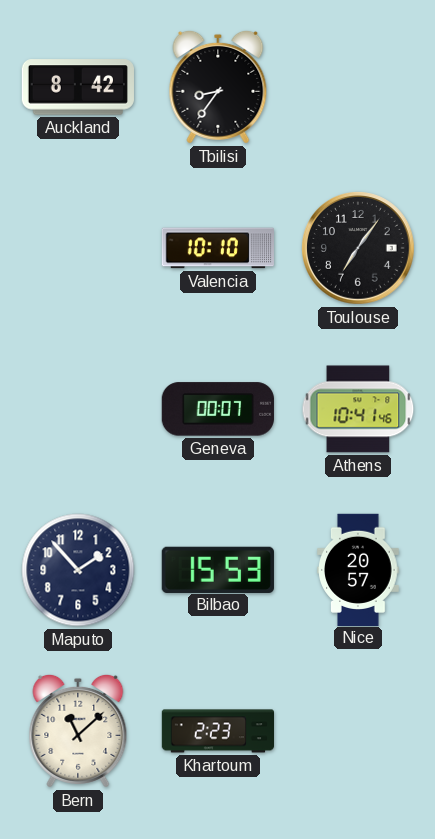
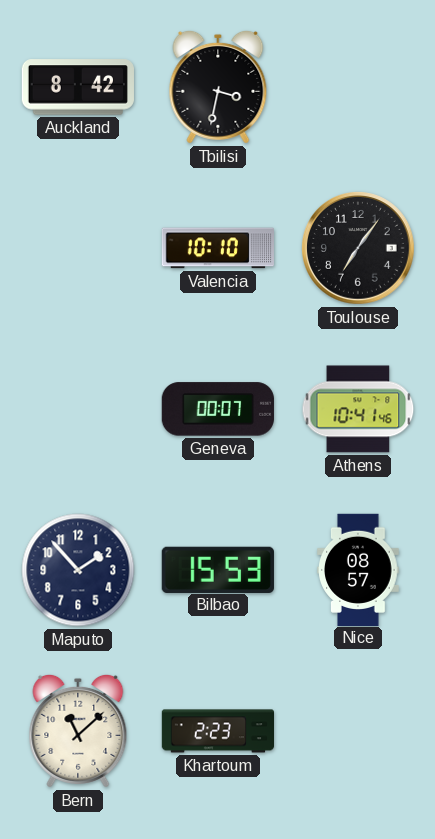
Tbilisi: 8:36 -> 3:32 (218, 87)
Nice: 20:57 -> 08:57 (358, 569)
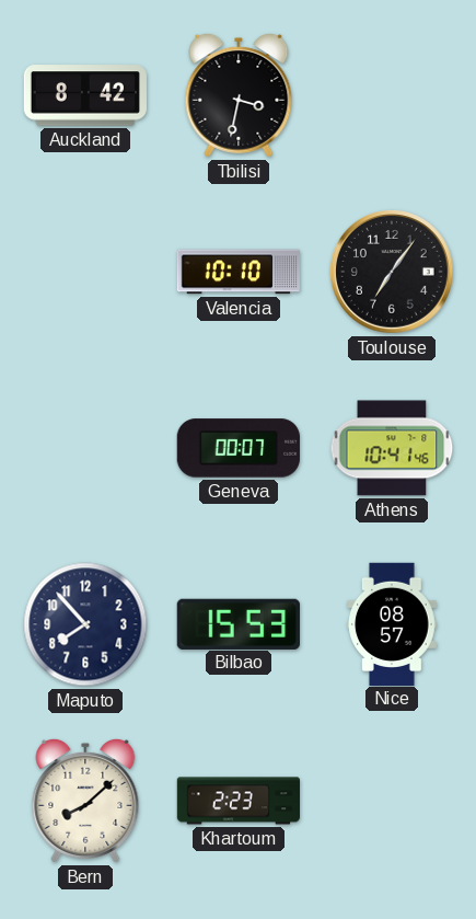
Maputo: 1:53 -> 7:53 (85, 624)
Bern: 11:08 -> 8:08 (85, 801)
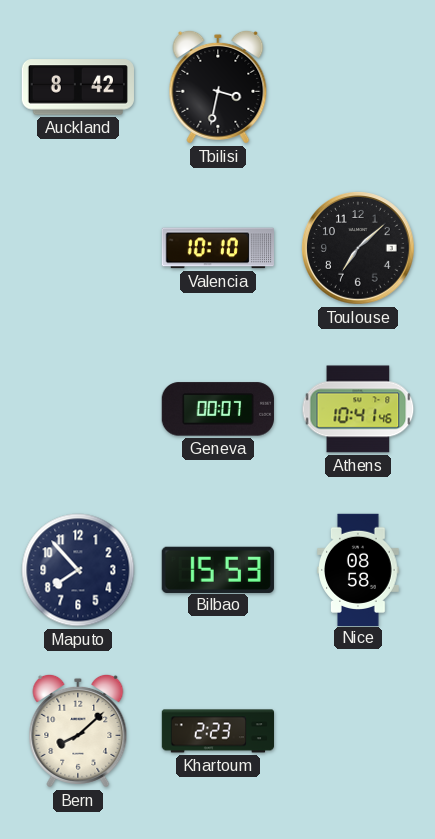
Toulouse: 7:06 -> 7:08 (358, 248)
Nice: 08:57 -> 08:58 (358, 569)
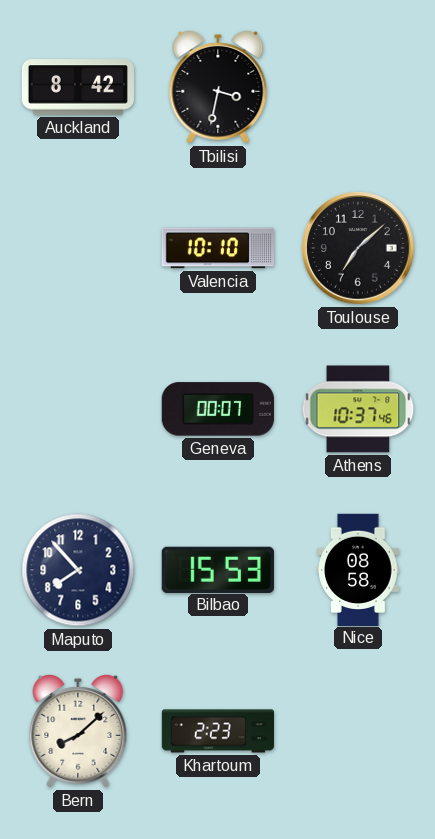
Athens: 10:41 -> 10:37 (358, 409)
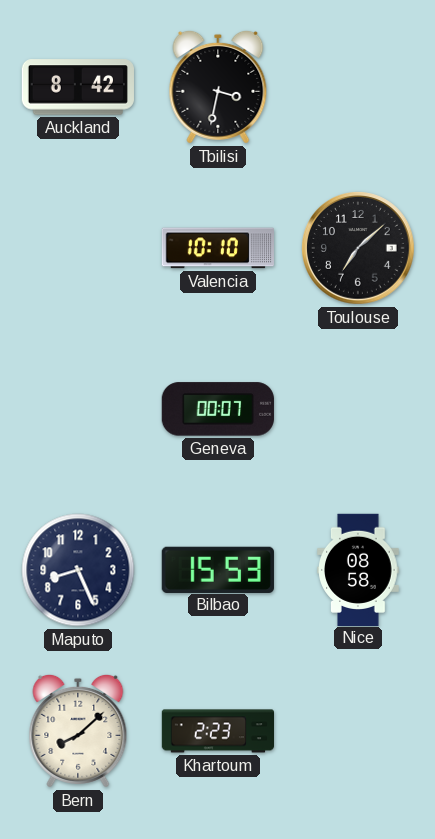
Athens: 10:37 -> none (358, 409)
Maputo: 7:53 -> 8:26 (78, 570)
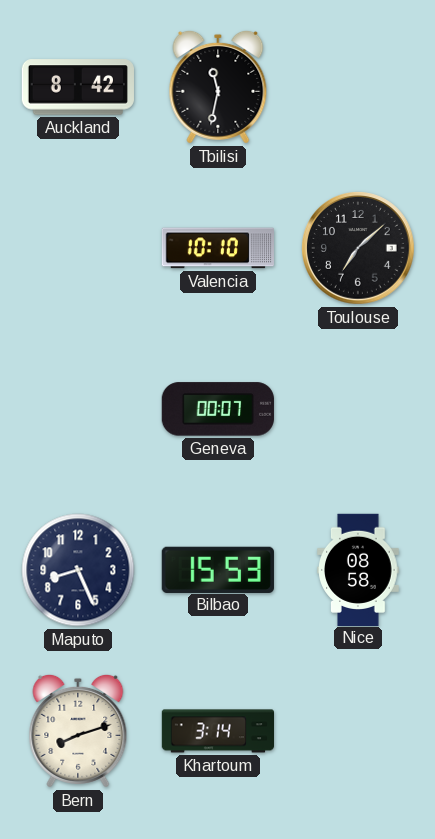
Tbilisi: 3:32 -> 11:32 (218, 87)
Bern: 8:08 -> 8:12 (78, 731)
Khartoum: 2:23 -> 3:14 (218, 731)
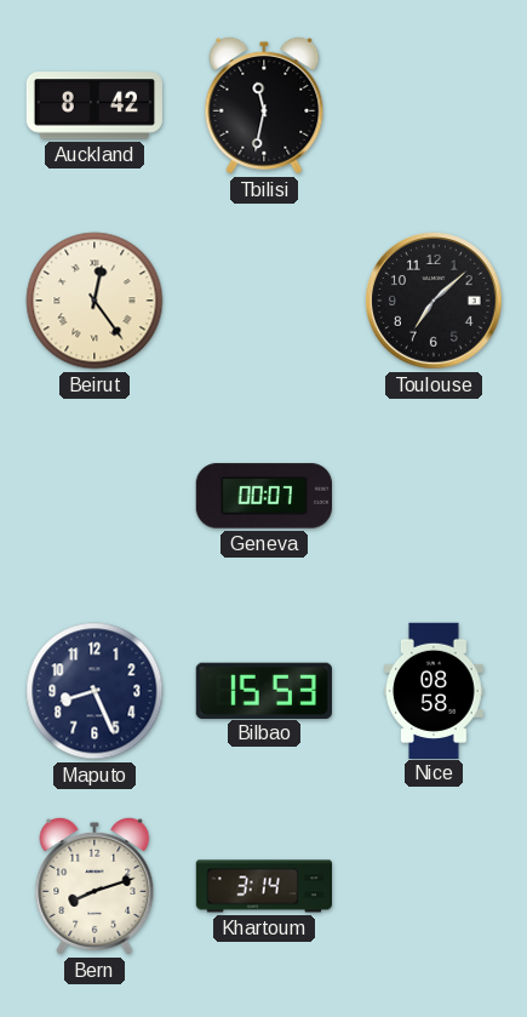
Beirut: none -> 12:24 (94, 301)
Valencia: 10:10 -> none (218, 248)
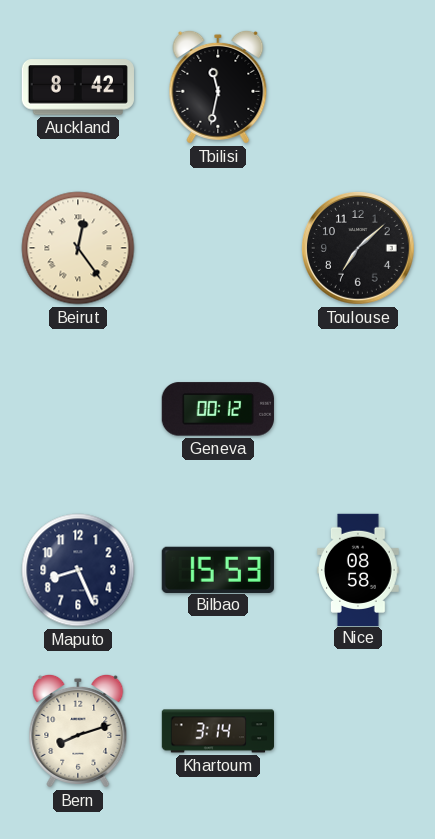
Geneva: 00:07 -> 00:12 (218, 409)
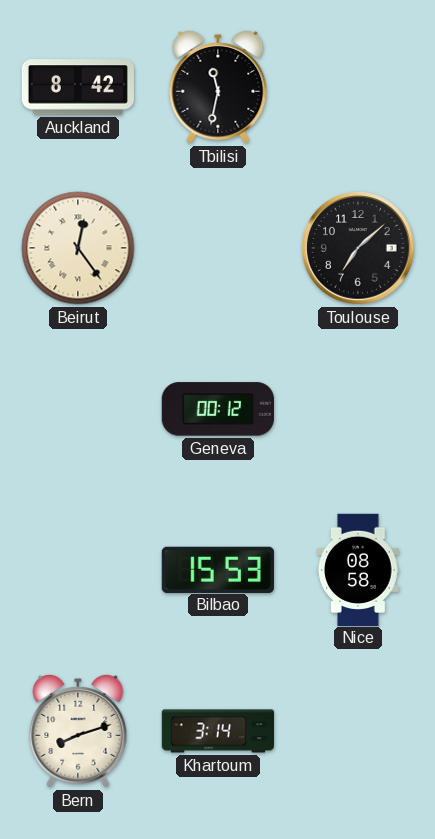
Maputo: 8:26 -> none (78, 570)
